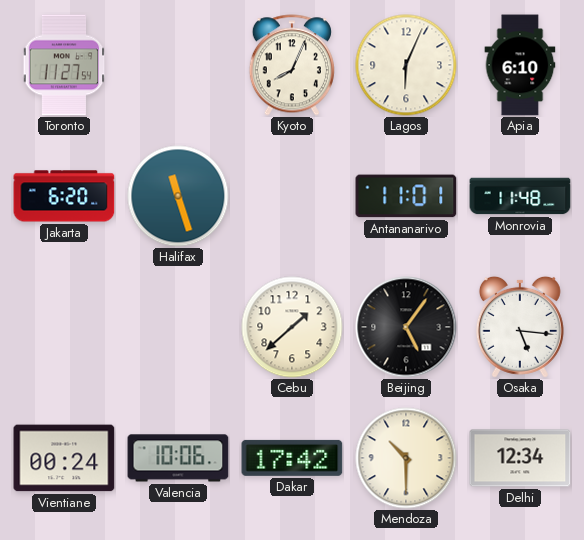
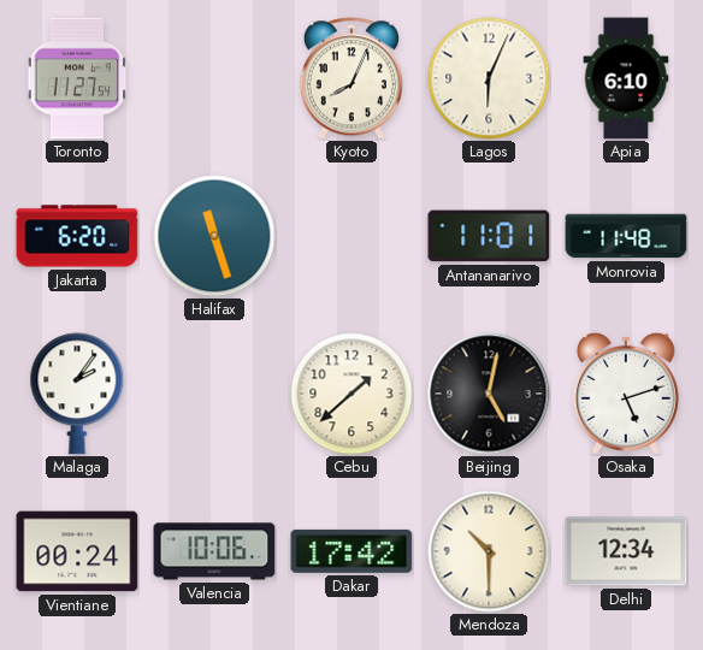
Malaga: none -> 2:06 (77, 394)
Beijing: 5:06 -> 5:02 (489, 394)
Osaka: 5:16 -> 5:12 (626, 394)
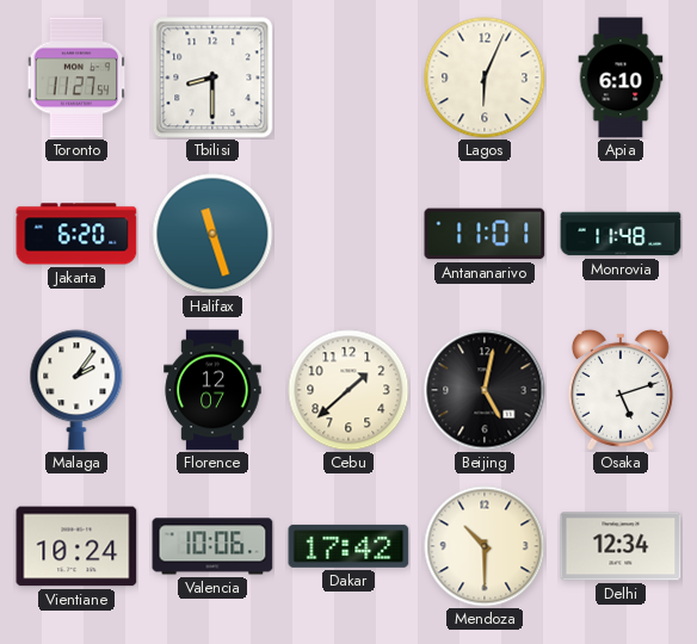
Tbilisi: none -> 8:30 (212, 78)
Kyoto: 8:04 -> none (351, 78)
Florence: none -> 12:07 (212, 390)
Vientiane: 00:24 -> 10:24 (76, 546)
